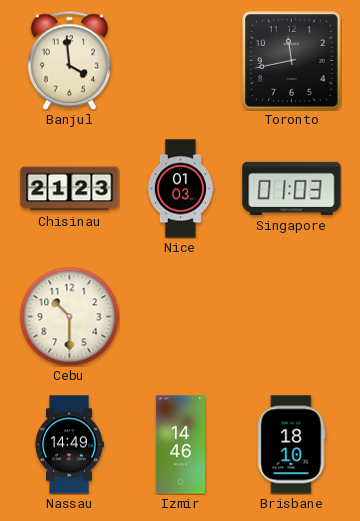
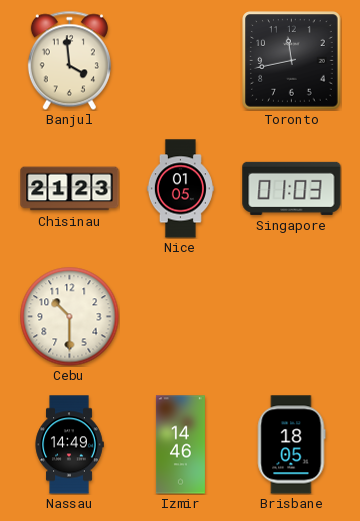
Nice: 01:03 -> 01:05 (180, 189)
Brisbane: 18:10 -> 18:05 (291, 445)
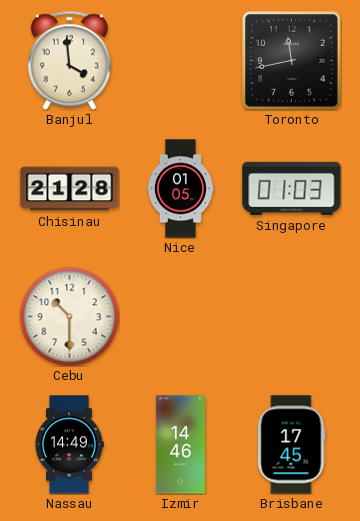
Chisinau: 21:23 -> 21:28 (70, 189)
Brisbane: 18:05 -> 17:45 (291, 445)
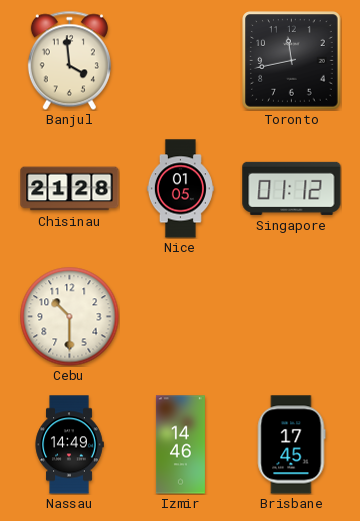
Singapore: 01:03 -> 01:12 (292, 188)
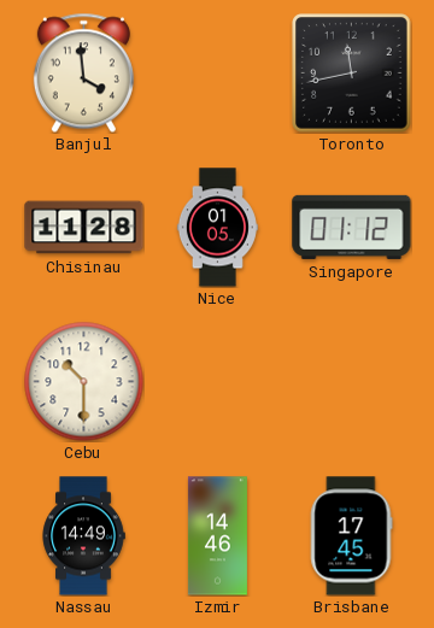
Chisinau: 21:28 -> 11:28 (84, 228)
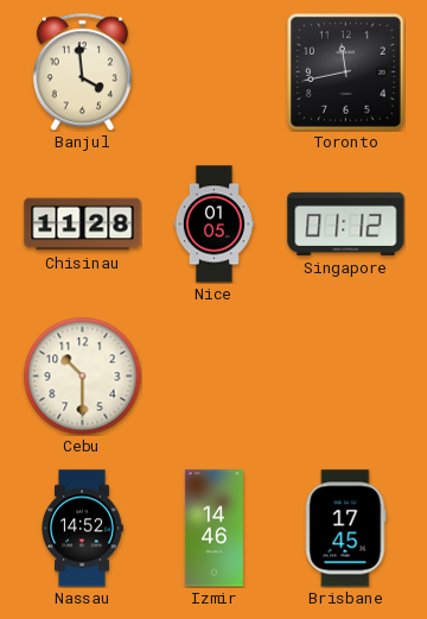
Nassau: 14:49 -> 14:52 (82, 529)
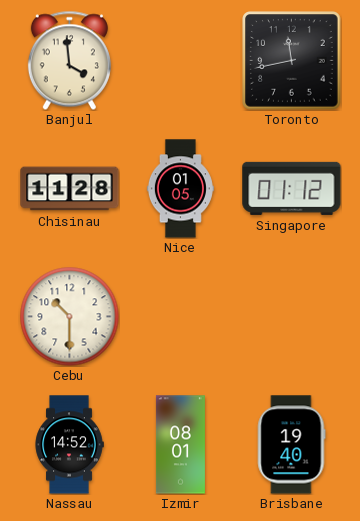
Izmir: 14:46 -> 08:01 (180, 445)
Brisbane: 17:45 -> 19:40 (291, 445)
